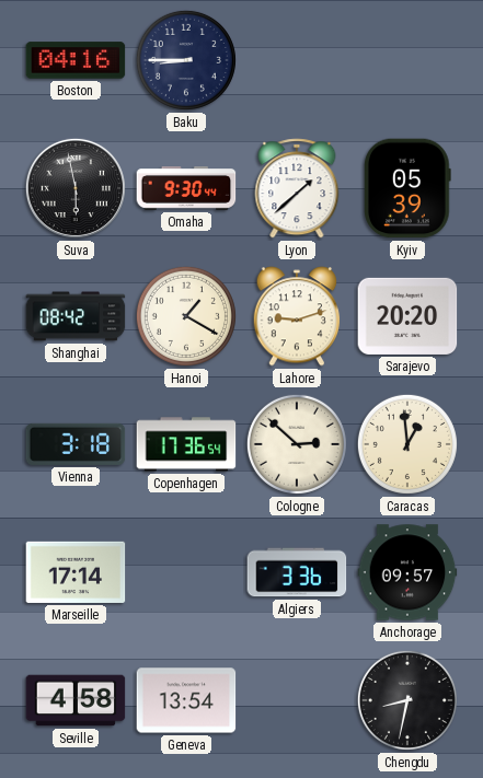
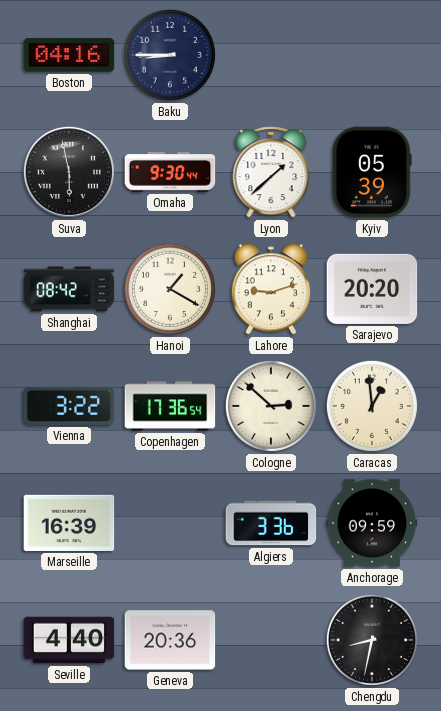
Vienna: 3:18 -> 3:22 (69, 406)
Marseille: 17:14 -> 16:39 (69, 523)
Anchorage: 09:57 -> 09:59 (372, 523)
Seville: 4:58 -> 4:40 (69, 640)
Geneva: 13:54 -> 20:36 (170, 640)
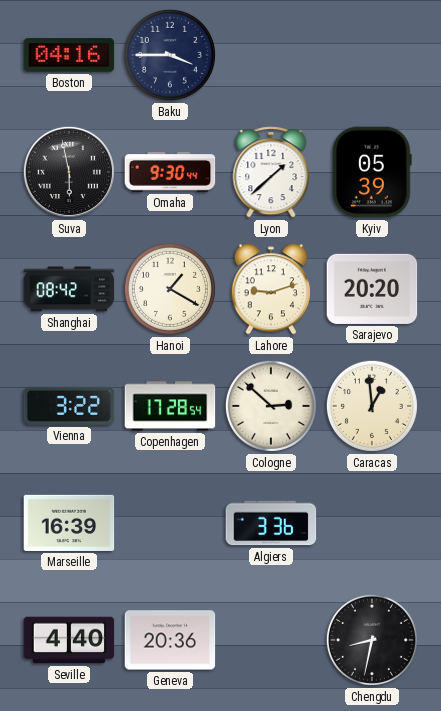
Baku: 8:45 -> 3:45 (170, 55)
Copenhagen: 17:36 -> 17:28 (170, 406)
Anchorage: 09:59 -> none (372, 523)
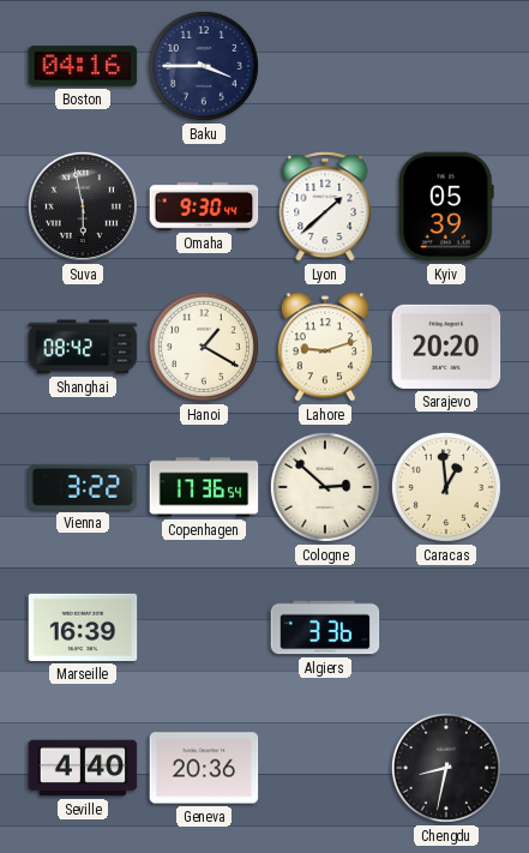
Copenhagen: 17:28 -> 17:36 (204, 487)
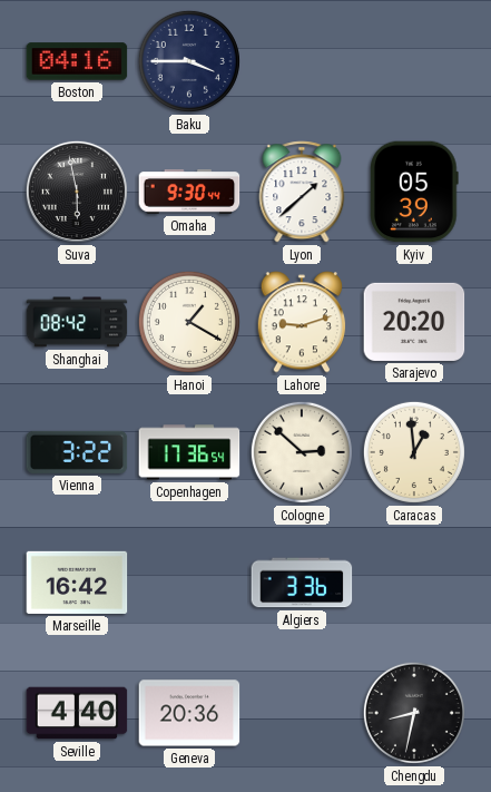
Marseille: 16:39 -> 16:42 (77, 583)
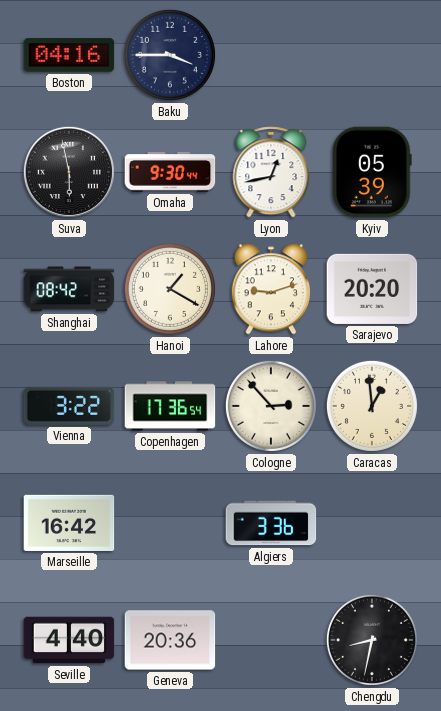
Lyon: 1:38 -> 12:43 (271, 172)
Cologne: 2:52 -> 2:53 (271, 406)
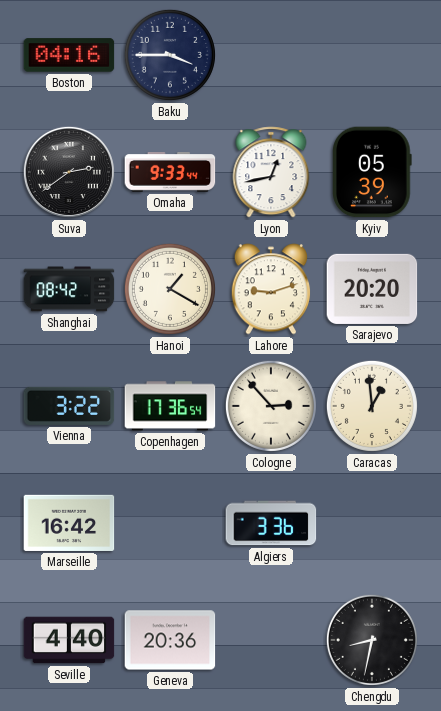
Suva: 5:58 -> 2:39 (69, 172)
Omaha: 9:30 -> 9:33 (170, 173)
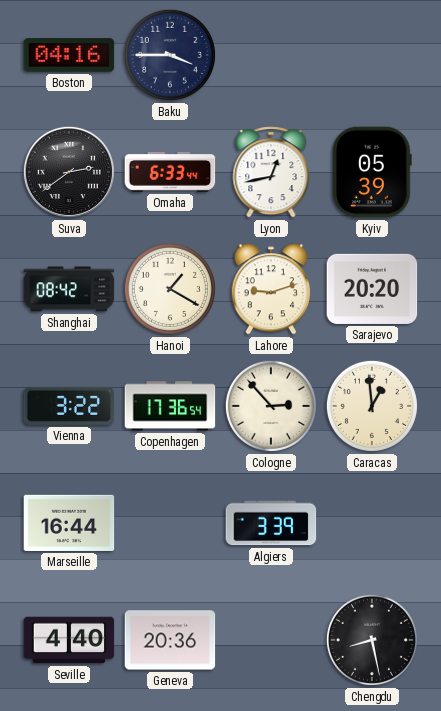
Omaha: 9:33 -> 6:33 (170, 173)
Marseille: 16:42 -> 16:44 (69, 523)
Algiers: 3:36 -> 3:39 (271, 523)
Chengdu: 8:32 -> 8:28 (372, 640)
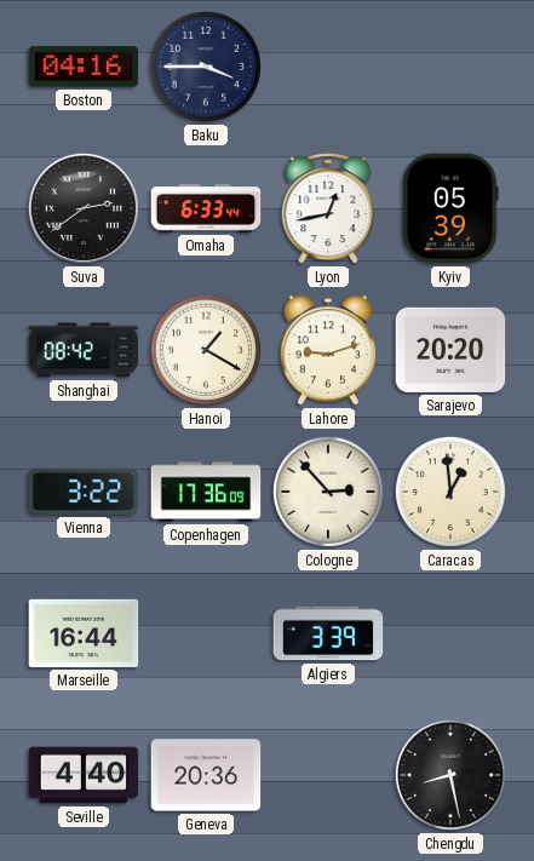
Copenhagen: 17:36:54 -> 17:36:09 (206, 492)
